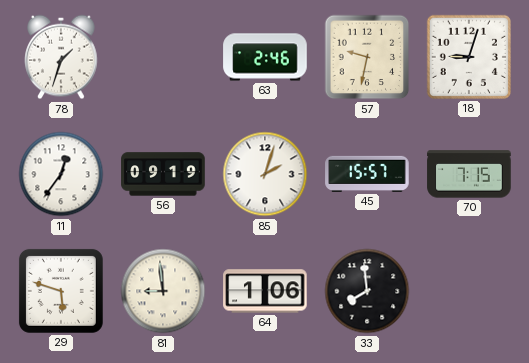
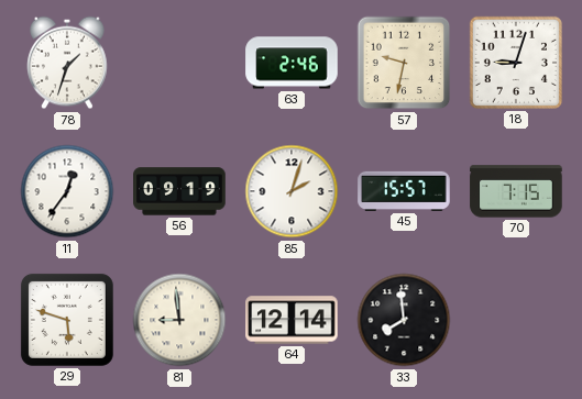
64: 1:06 -> 12:14 (292, 320)
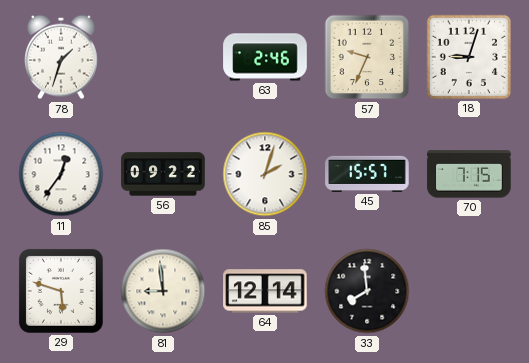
57: 9:32 -> 9:34 (367, 57)
56: 09:19 -> 09:22 (163, 174)
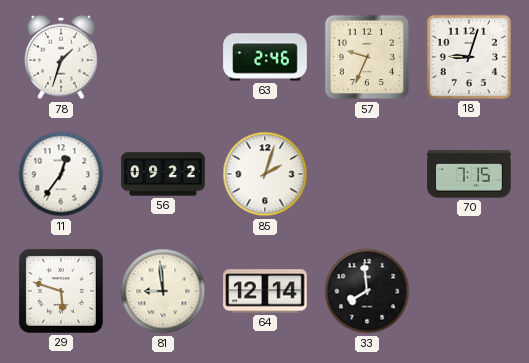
45: 15:57 -> none (367, 174)
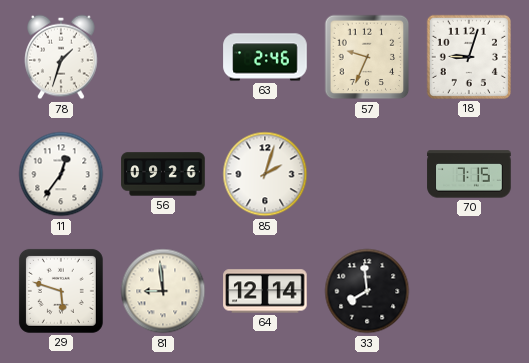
56: 09:22 -> 09:26 (163, 174)
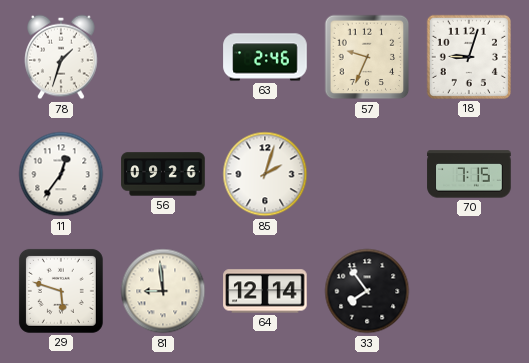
33: 7:59 -> 7:54 (367, 291)
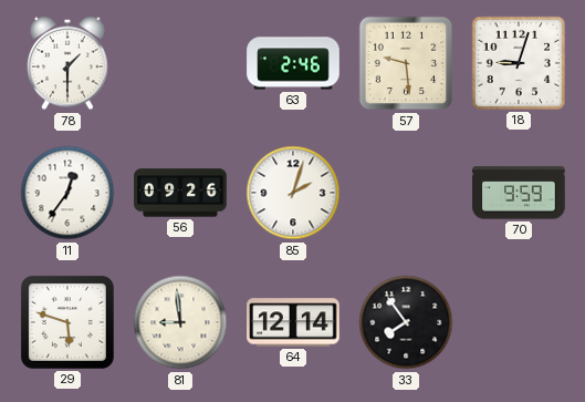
78: 1:33 -> 1:30 (67, 63)
57: 9:34 -> 9:29 (406, 63)
70: 7:15 -> 9:59 (519, 193)
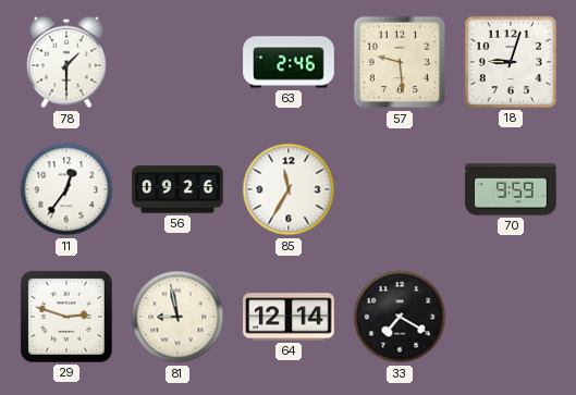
85: 2:03 -> 11:35 (289, 189)
29: 5:48 -> 2:48 (66, 317)
81: 8:59 -> 8:58 (177, 317)
33: 7:54 -> 7:20 (400, 317)
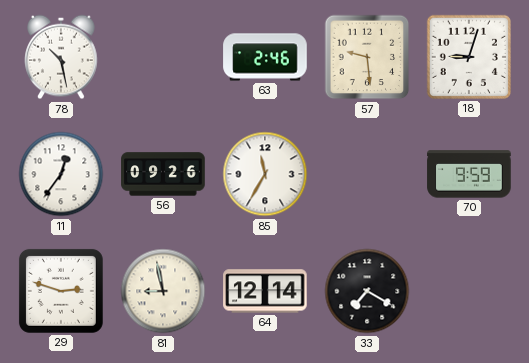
78: 1:30 -> 10:28 (61, 57)
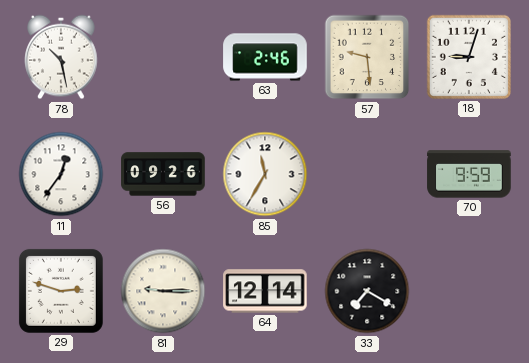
81: 8:58 -> 9:15 (163, 291)
